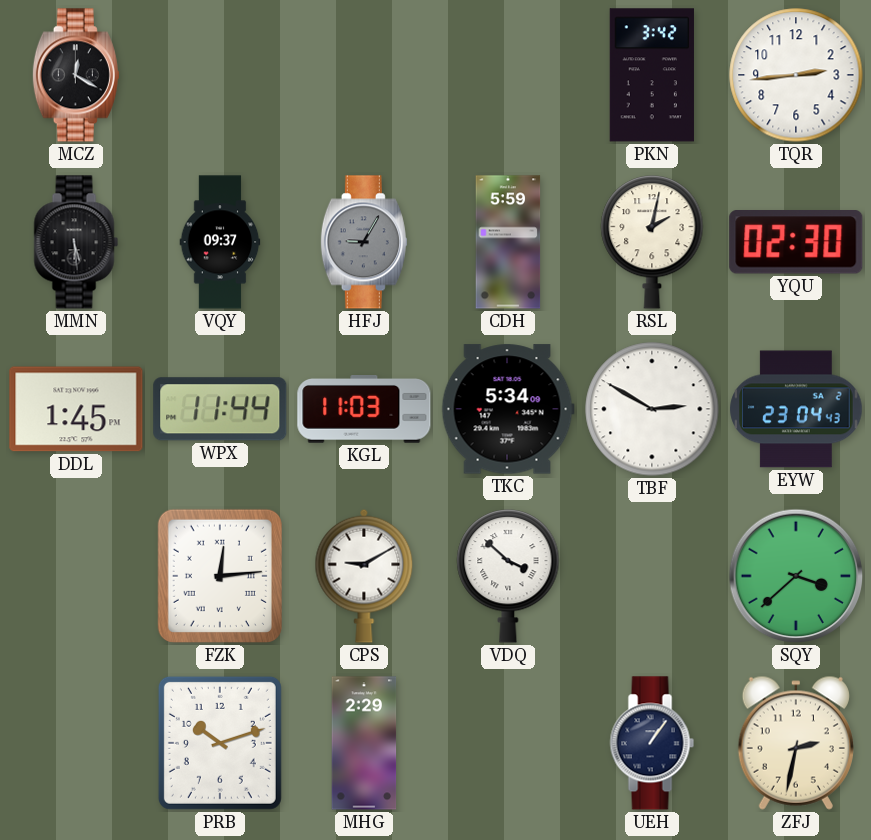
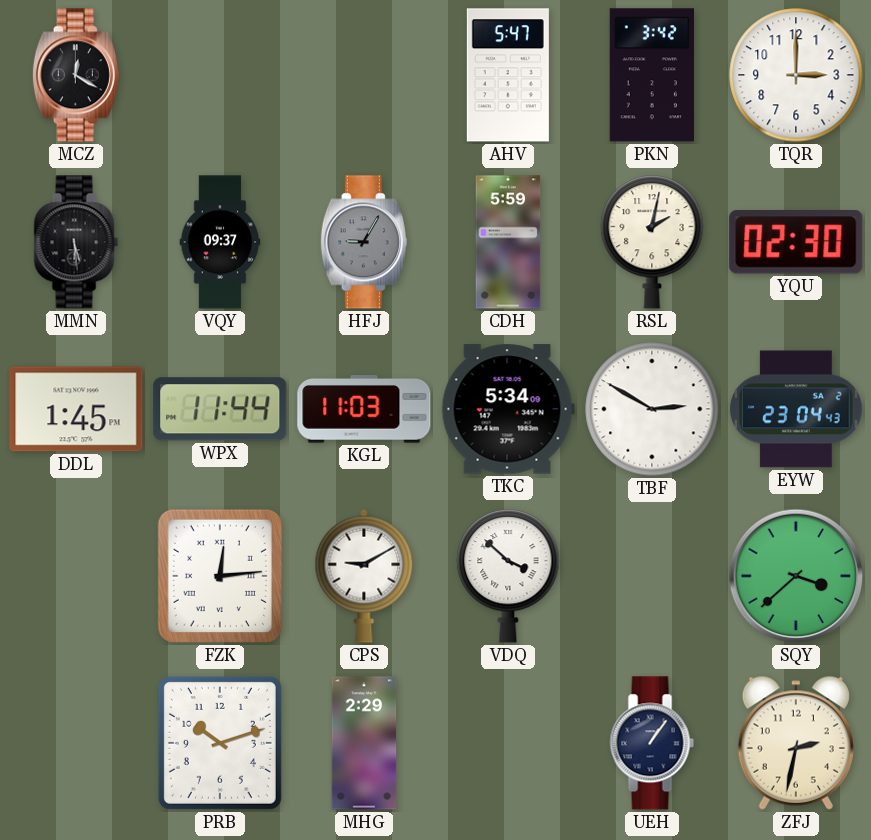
AHV: none -> 5:47 (508, 75)
TQR: 2:44 -> 3:00 (796, 75)
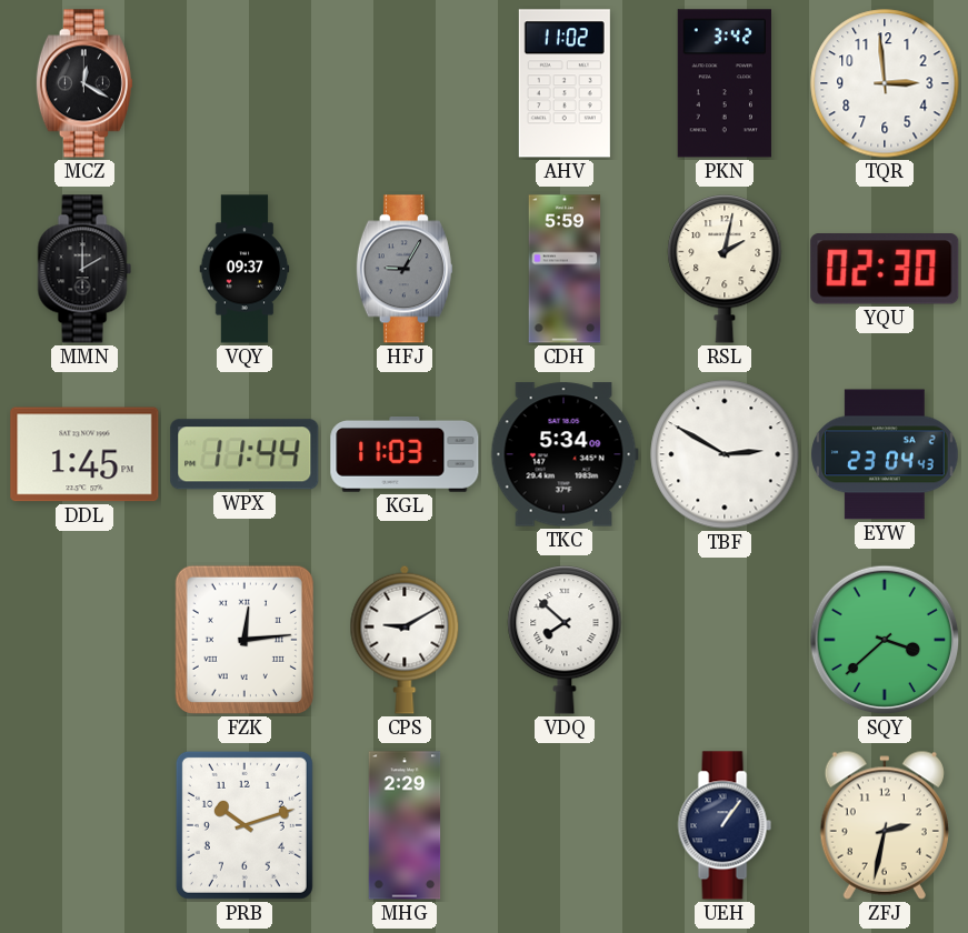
AHV: 5:47 -> 11:02 (565, 83)
TQR: 3:00 -> 2:59 (885, 83)
MMN: 5:29 -> 2:00 (84, 269)
VDQ: 3:52 -> 7:52 (565, 640)
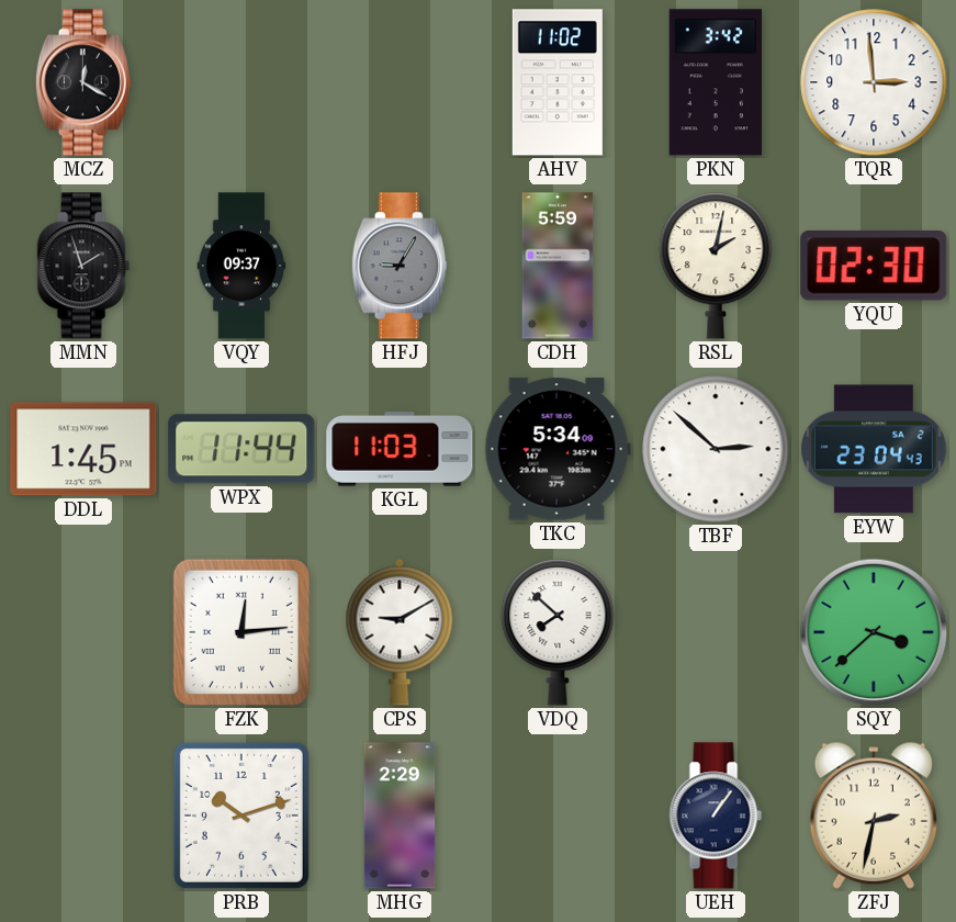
MMN: 2:00 -> 1:57 (83, 266)
TBF: 2:50 -> 2:52 (716, 449)
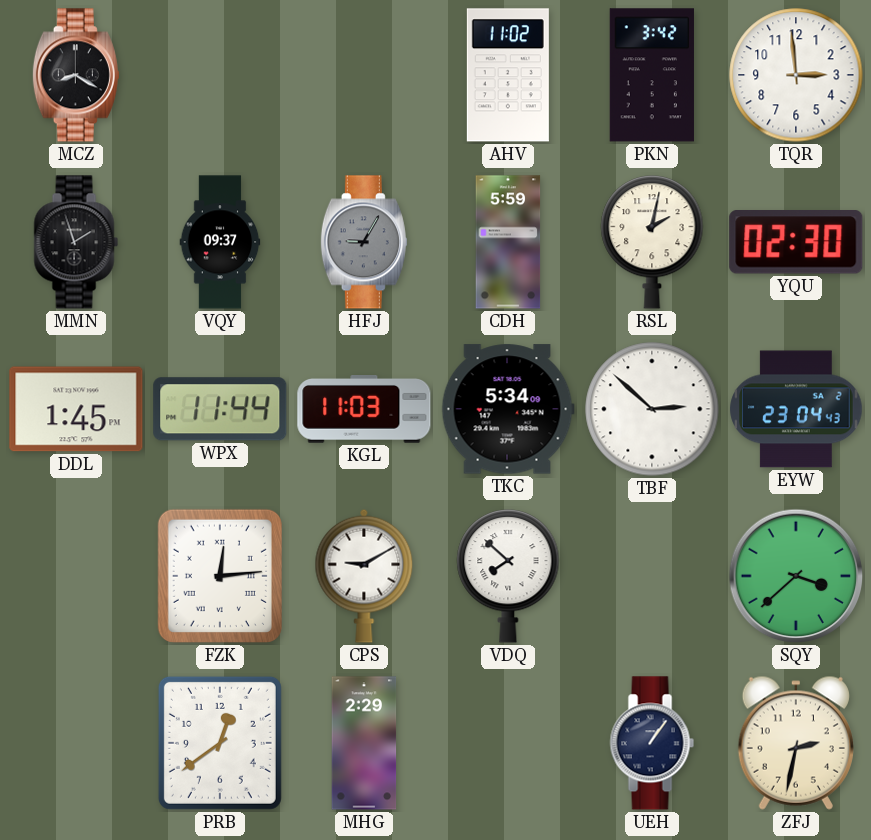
MCZ: 12:20 -> 8:20 (76, 75)
PRB: 10:12 -> 12:39 (220, 743)
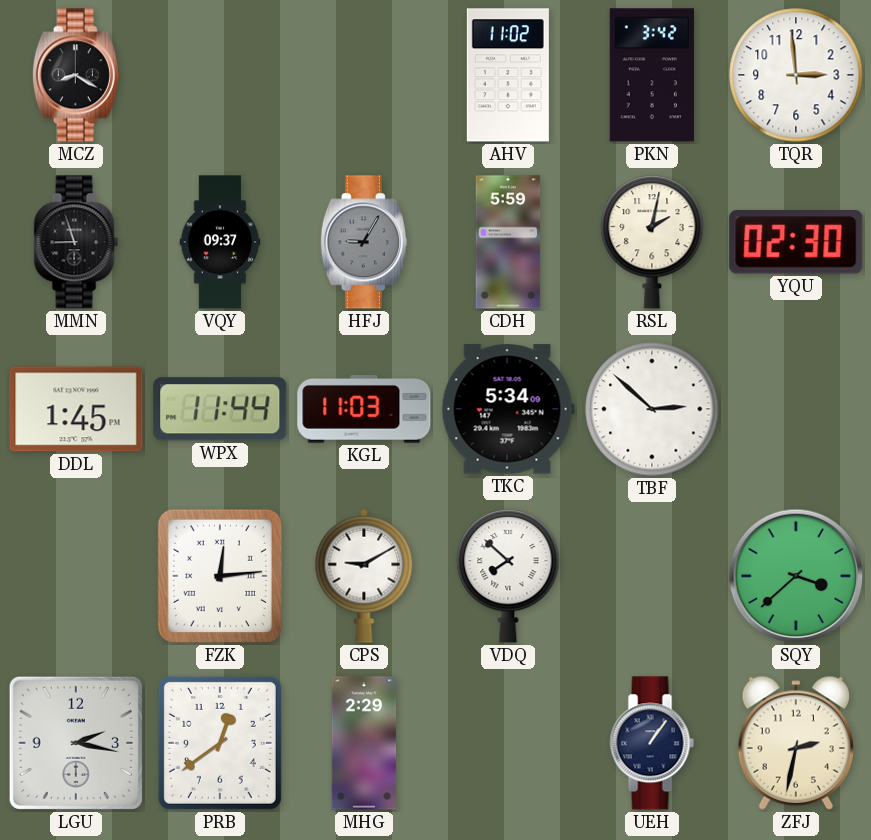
MMN: 1:57 -> 8:57 (76, 242)
EYW: 23:04 -> none (796, 409)
LGU: none -> 2:17 (76, 743)
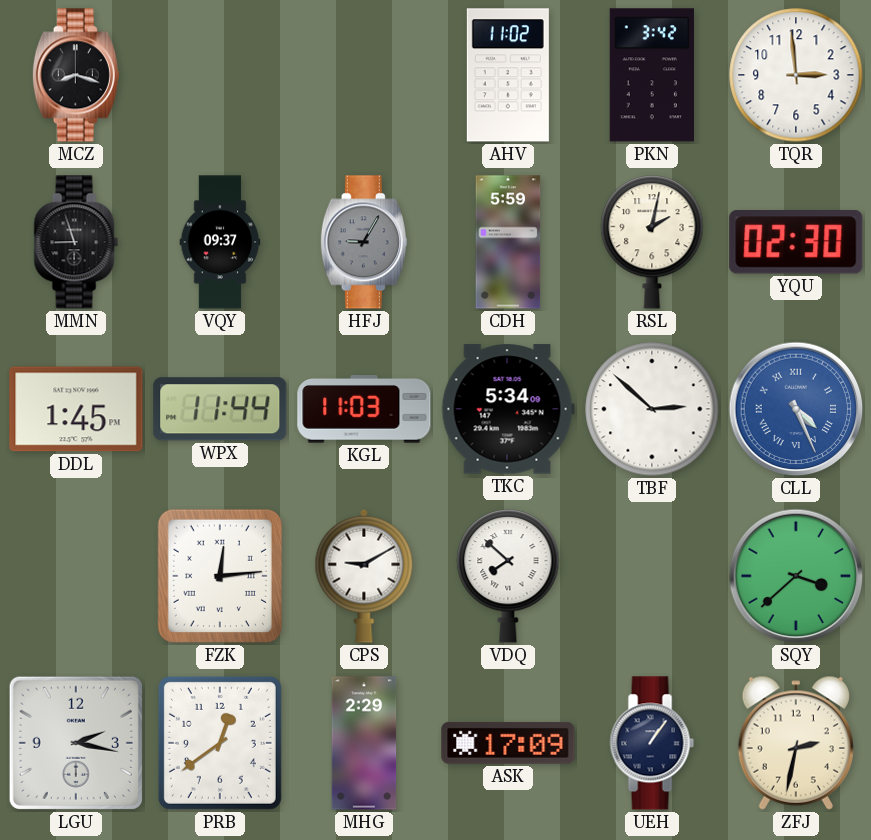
MCZ: 8:20 -> 8:18 (76, 75)
CLL: none -> 4:26 (796, 409)
ASK: none -> 17:09 (508, 743)
